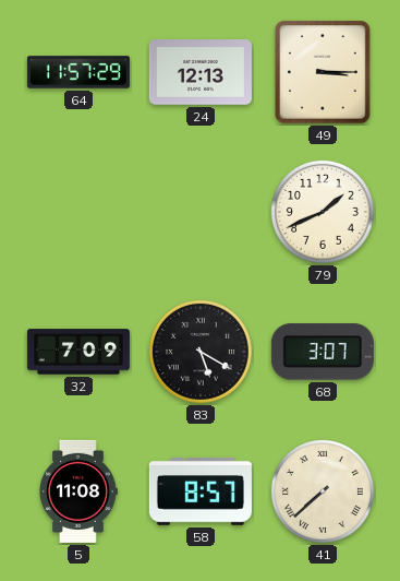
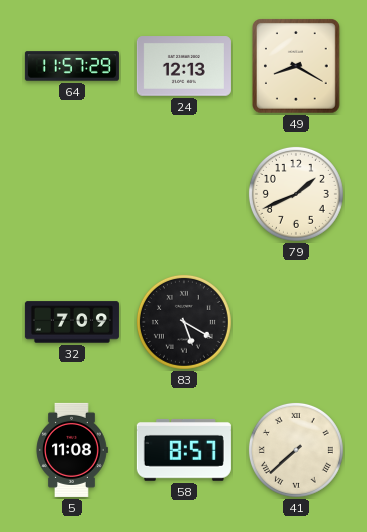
49: 3:15 -> 8:20 (296, 67)
68: 3:07 -> none (323, 352)
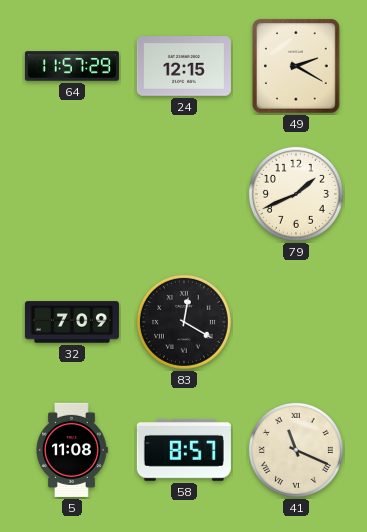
24: 12:13 -> 12:15 (184, 66)
49: 8:20 -> 2:20 (296, 67)
83: 5:20 -> 12:20 (184, 322)
41: 7:38 -> 11:19 (296, 450)
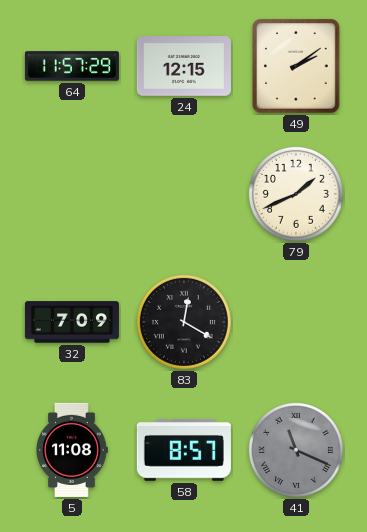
49: 2:20 -> 2:09 (296, 67)
41 dial: cream -> grey (296, 450)
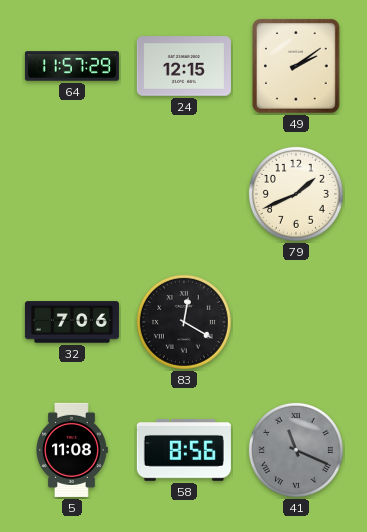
32: 7:09 -> 7:06 (72, 322)
58: 8:57 -> 8:56 (184, 450)
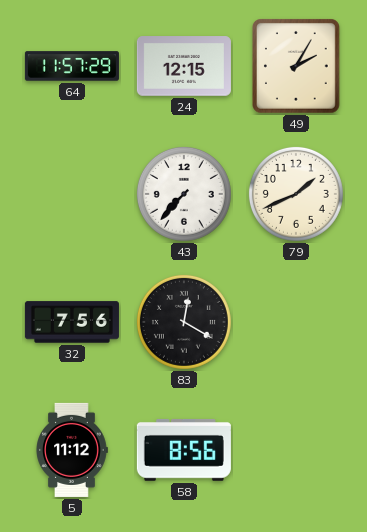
49: 2:09 -> 2:05 (296, 67)
43: none -> 7:37 (184, 194)
32: 7:06 -> 7:56 (72, 322)
5: 11:08 -> 11:12 (72, 450)
41: 11:19 -> none (296, 450)
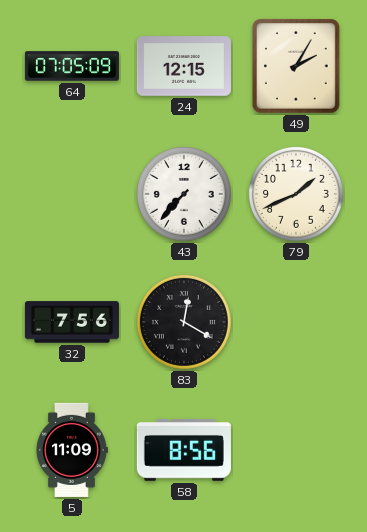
64: 11:57 -> 07:05 (72, 66)
5: 11:12 -> 11:09 (72, 450)
